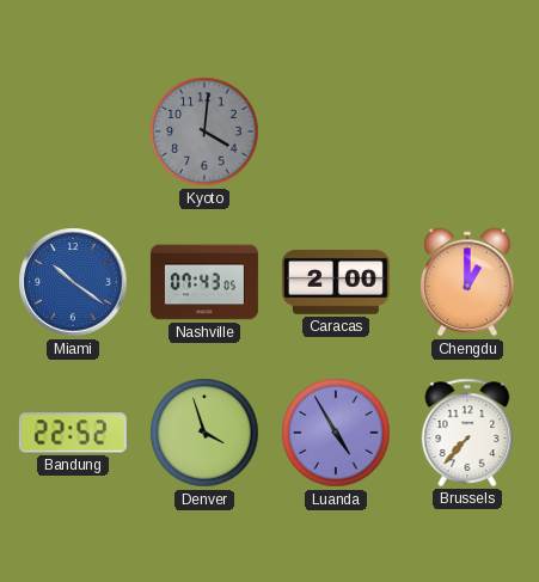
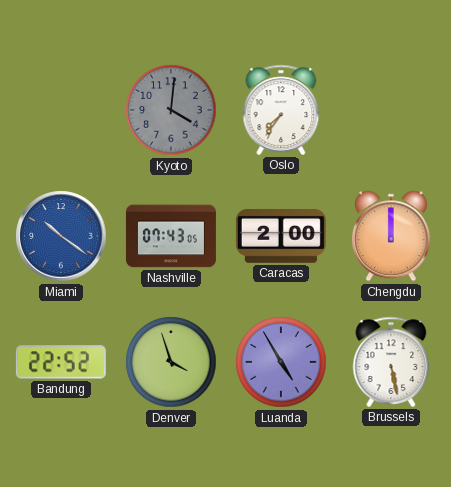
Oslo: none -> 7:36 (281, 110)
Chengdu: 1:00 -> 12:00 (391, 236)
Brussels: 7:37 -> 5:28 (391, 362)
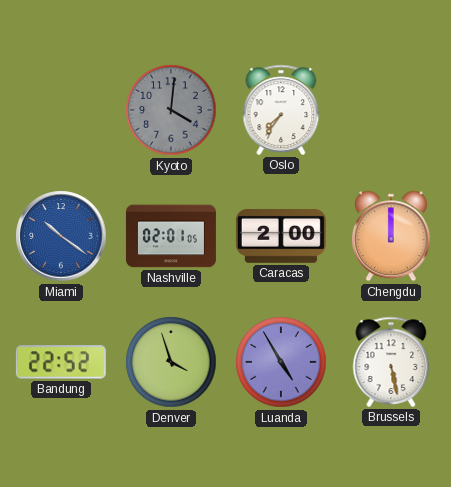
Nashville: 07:43 -> 02:01 (171, 236)
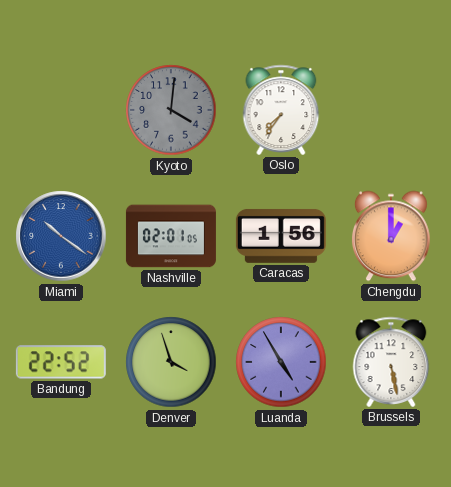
Caracas: 2:00 -> 1:56 (281, 236)
Chengdu: 12:00 -> 1:00 (391, 236)
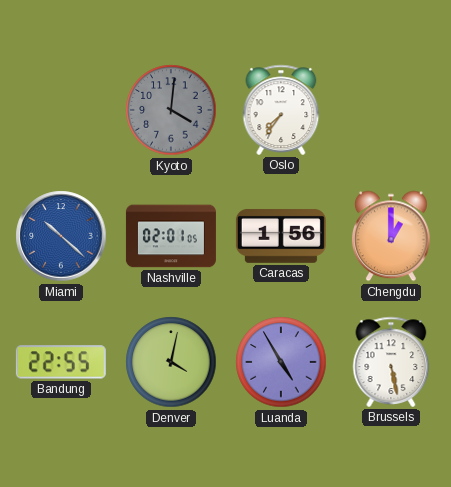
Miami: 10:21 -> 10:22 (61, 236)
Bandung: 22:52 -> 22:55 (61, 362)
Denver: 3:57 -> 4:02 (171, 362)
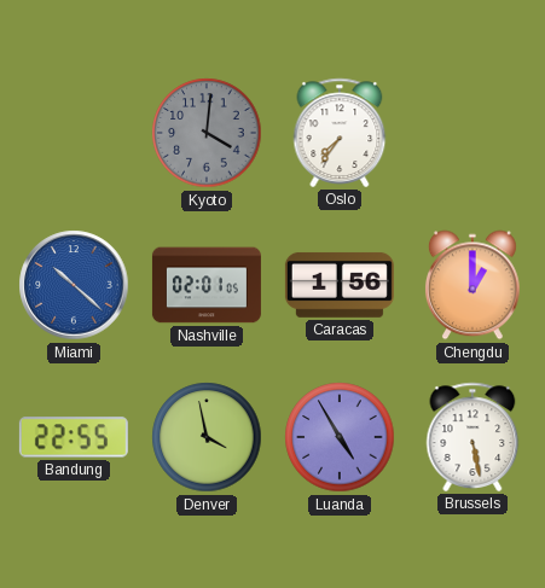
Denver: 4:02 -> 3:58 (207, 437)
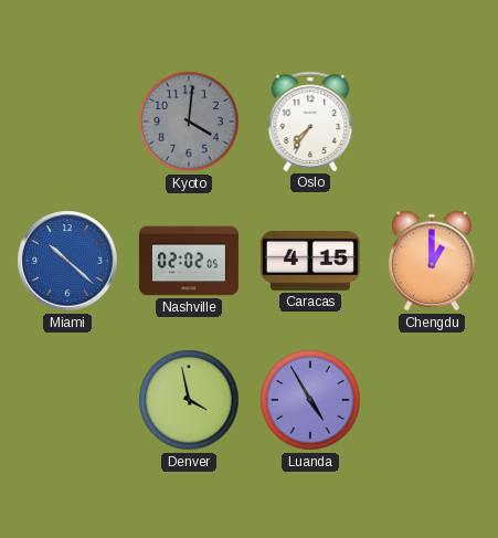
Nashville: 02:01 -> 02:02 (189, 261)
Caracas: 1:56 -> 4:15 (310, 261)
Bandung: 22:55 -> none (74, 437)
Brussels: 5:28 -> none (472, 437)
